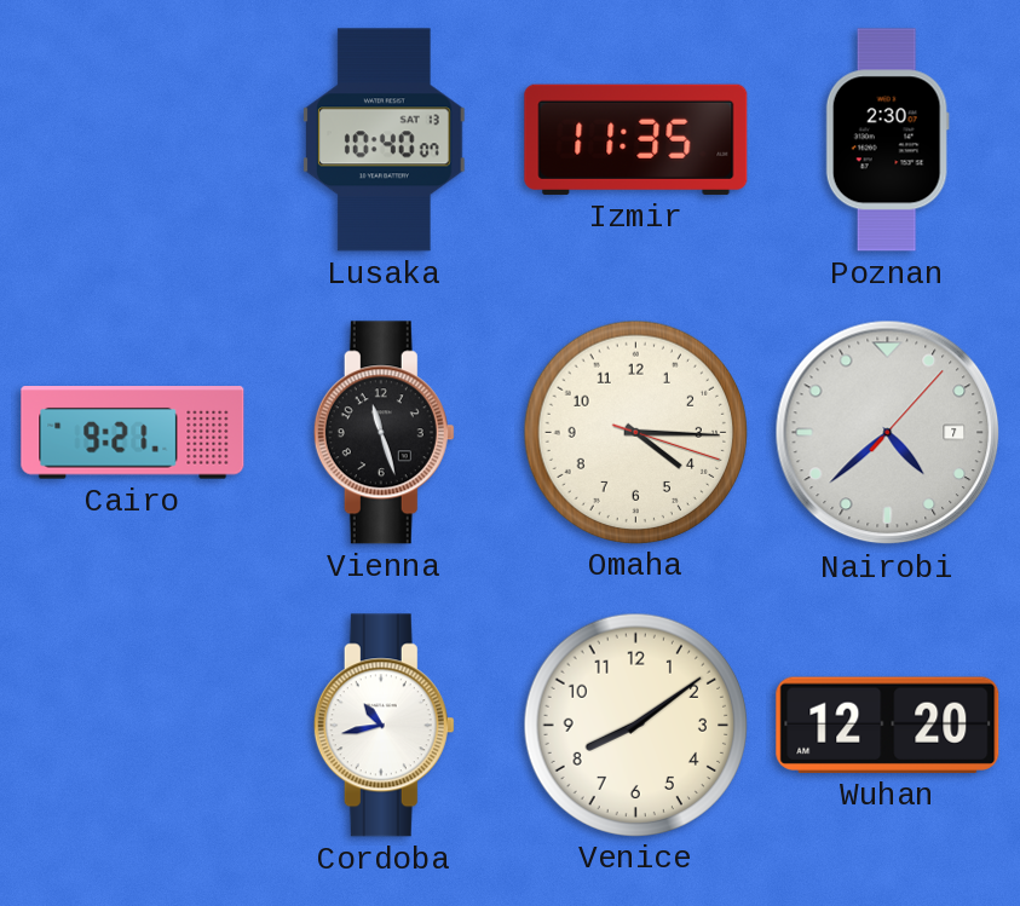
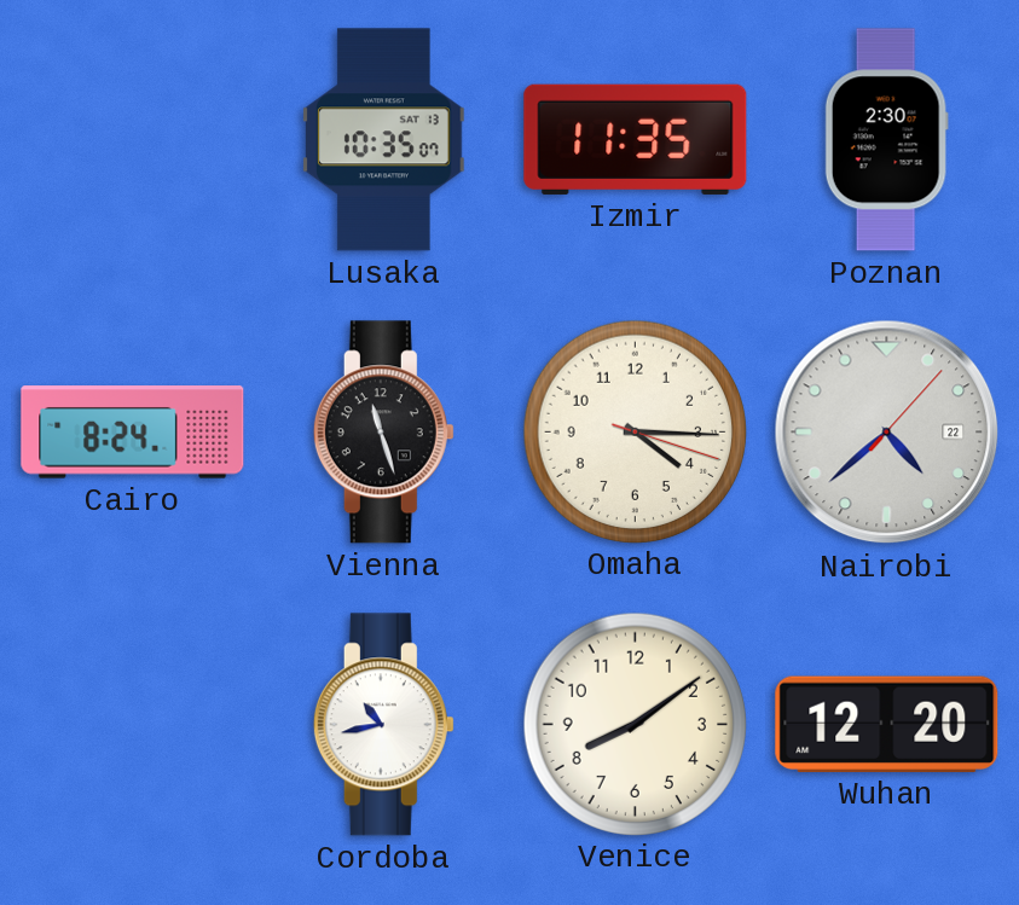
Lusaka: 10:40 -> 10:35 (384, 140)
Cairo: 9:21 -> 8:24 (133, 433)
Nairobi date: 7 -> 22 (887, 433)
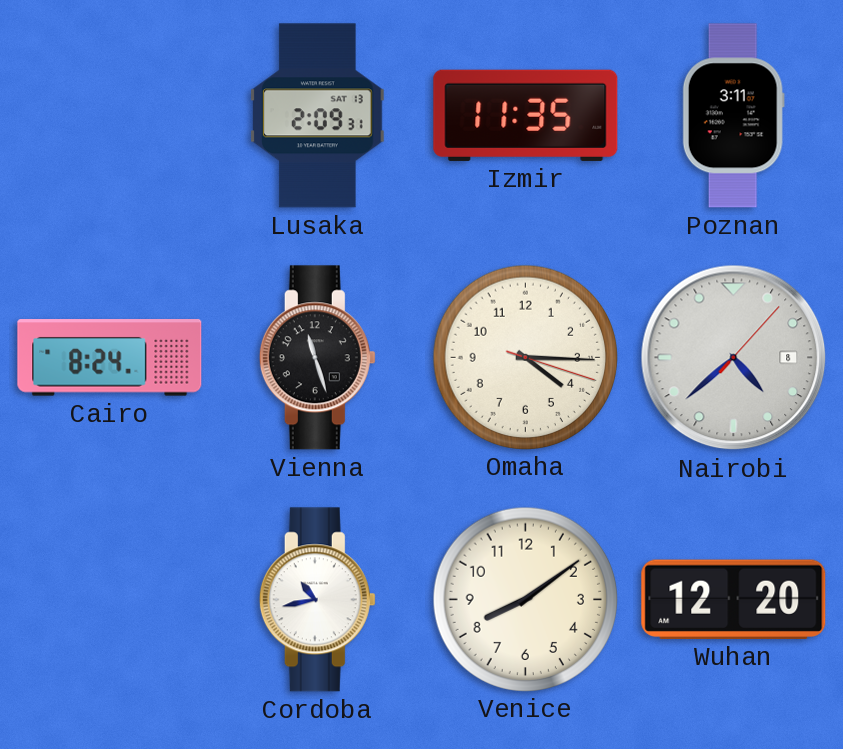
Lusaka: 10:35 -> 2:09 (318, 116)
Poznan: 2:30 -> 3:11 (733, 116)
Nairobi date: 22 -> 8 (734, 358)
